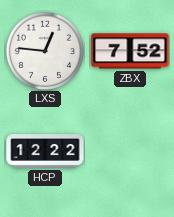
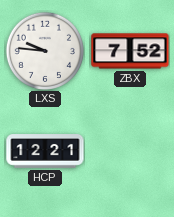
LXS: 12:46 -> 9:46 (45, 51)
HCP: 12:22 -> 12:21 (45, 151)
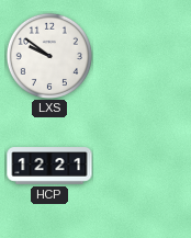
LXS: 9:46 -> 9:51 (49, 56)
ZBX: 7:52 -> none (130, 51)
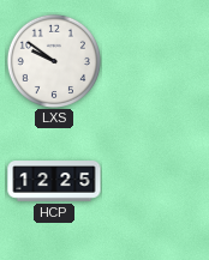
HCP: 12:21 -> 12:25 (54, 181)
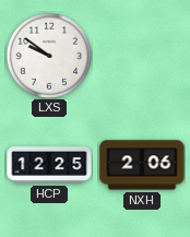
NXH: none -> 2:06 (142, 165)
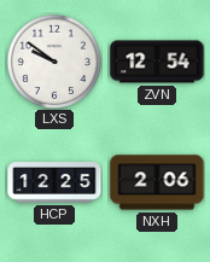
ZVN: none -> 12:54 (157, 62)
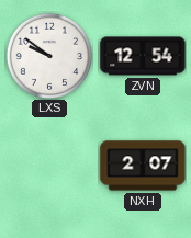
HCP: 12:25 -> none (54, 182)
NXH: 2:06 -> 2:07 (143, 166)
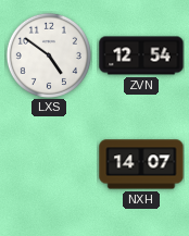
LXS: 9:51 -> 4:51 (49, 55)
NXH: 2:07 -> 14:07 (141, 164)
